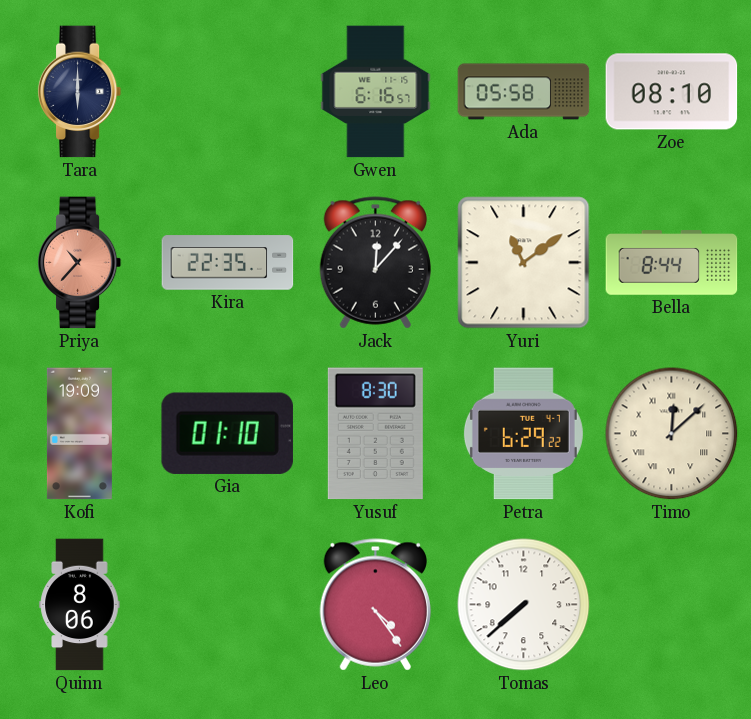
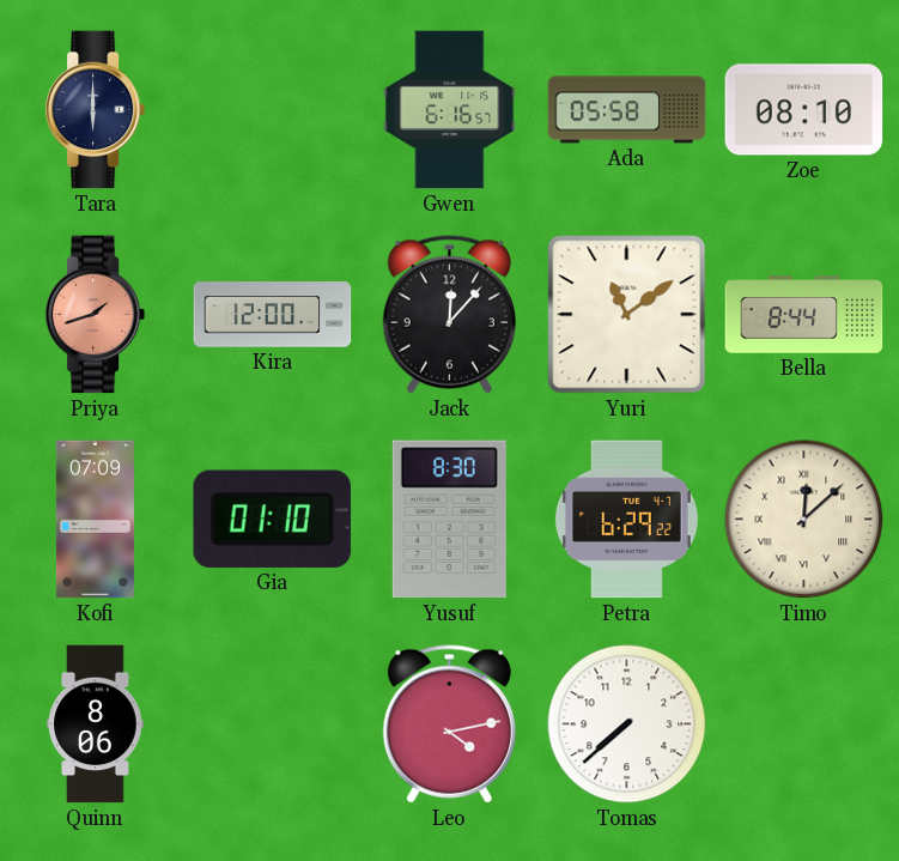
Priya: 10:37 -> 1:42 (96, 315)
Kira: 22:35 -> 12:00 (273, 315)
Kofi: 19:09 -> 07:09 (95, 520)
Leo: 4:24 -> 4:13 (449, 724)
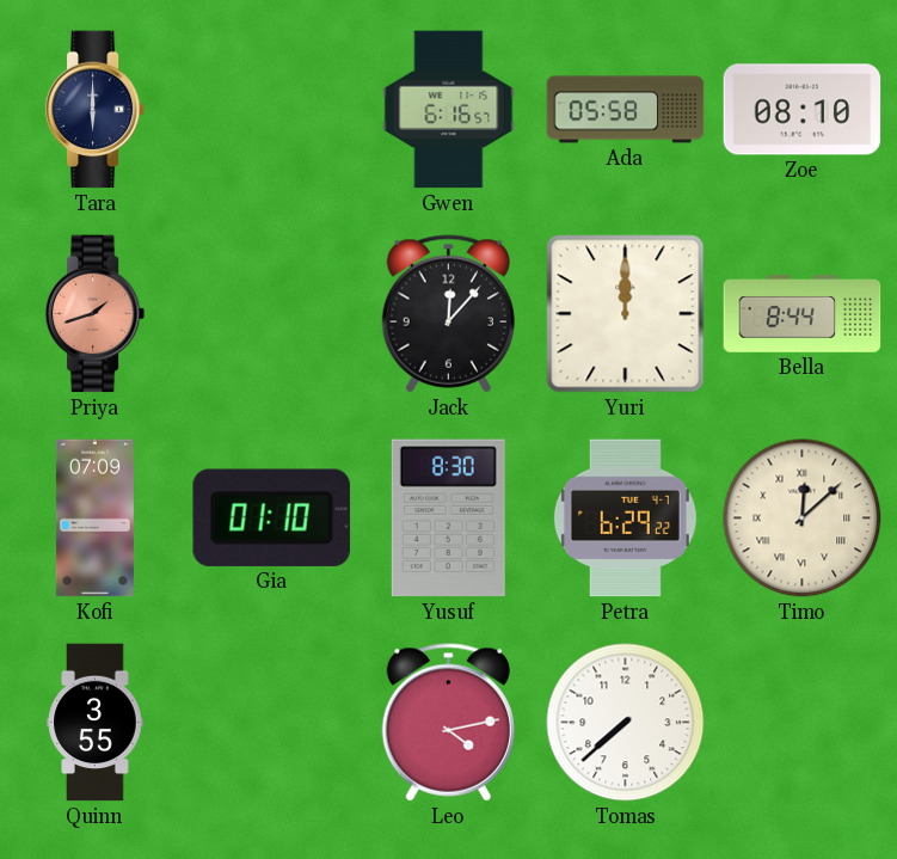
Kira: 12:00 -> none (273, 315)
Yuri: 11:09 -> 12:00 (626, 314)
Quinn: 8:06 -> 3:55 (96, 723)
